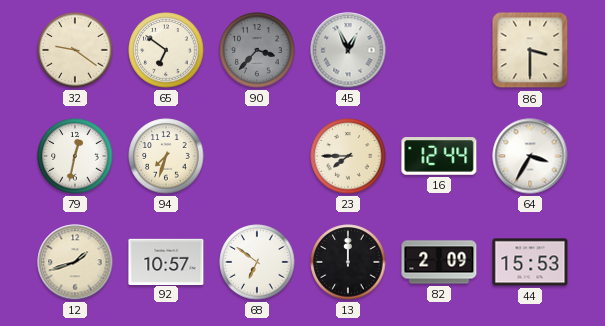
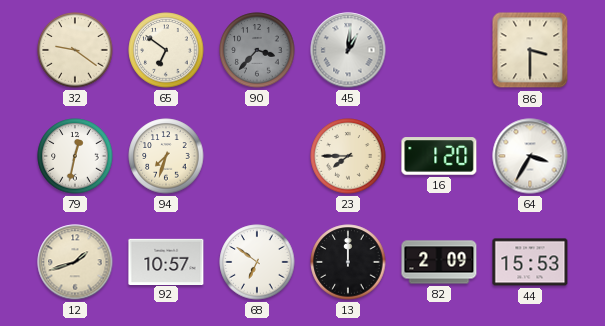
45: 12:56 -> 1:01 (348, 50)
16: 12:44 -> 1:20 (439, 156)
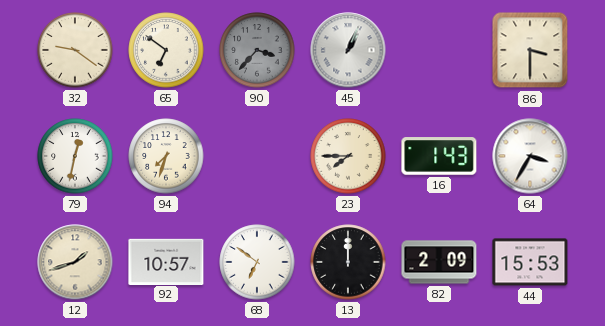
45: 1:01 -> 1:04 (348, 50)
16: 1:20 -> 1:43 (439, 156)
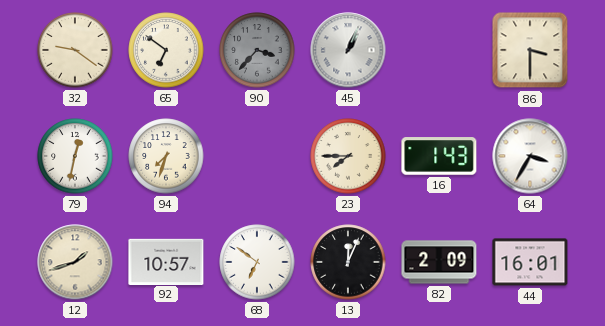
13: 12:00 -> 12:04 (348, 262)
44: 15:53 -> 16:01 (530, 262)
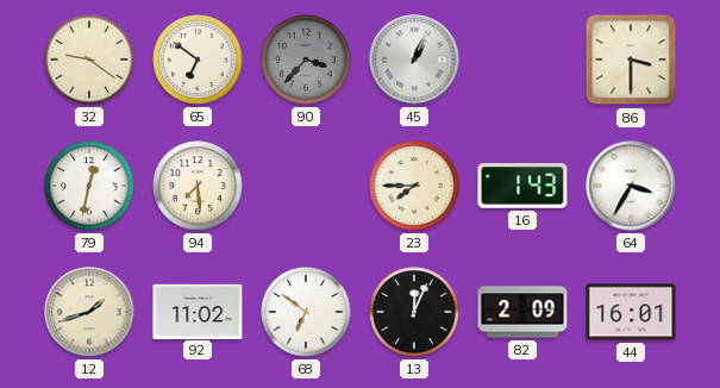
94: 7:33 -> 7:29 (198, 186)
92: 10:57 -> 11:02 (198, 311)
